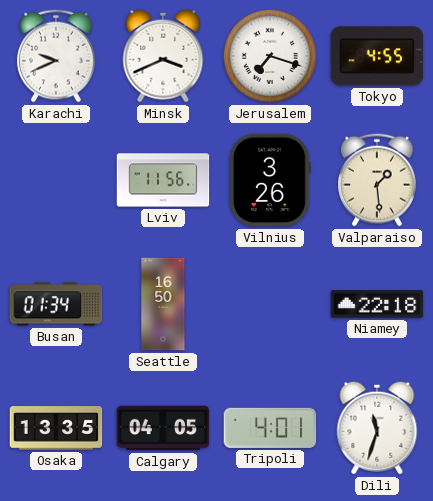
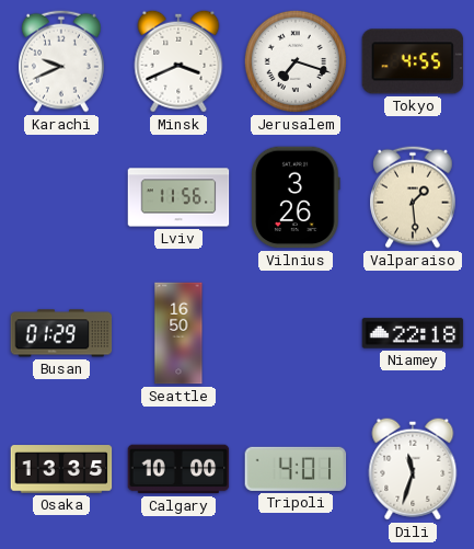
Busan: 01:34 -> 01:29 (61, 333)
Calgary: 04:05 -> 10:00 (178, 469)
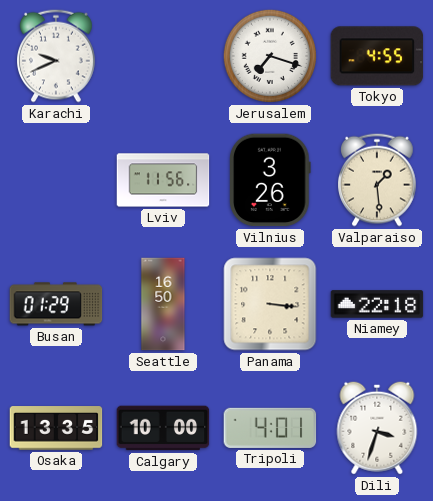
Minsk: 3:41 -> none (178, 61)
Panama: none -> 3:16 (270, 304)
Dili: 11:33 -> 3:33 (377, 428)
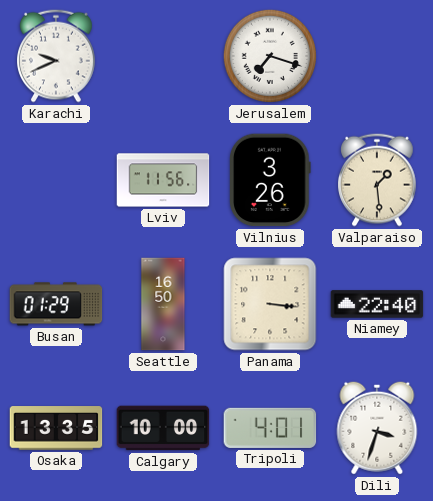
Tokyo: 4:55 -> none (377, 56)
Niamey: 22:18 -> 22:40 (377, 304)
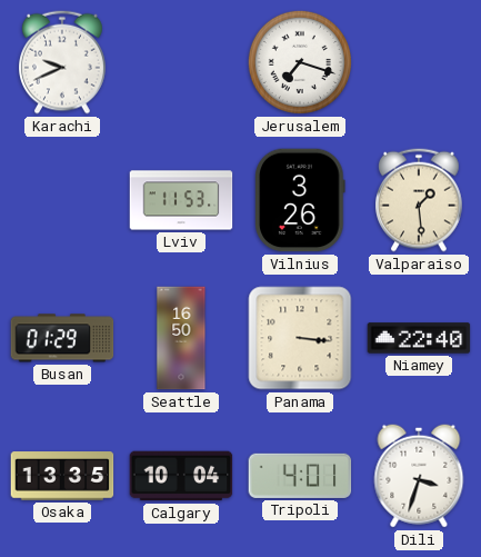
Lviv: 11:56 -> 11:53 (181, 200)
Calgary: 10:00 -> 10:04 (181, 476)
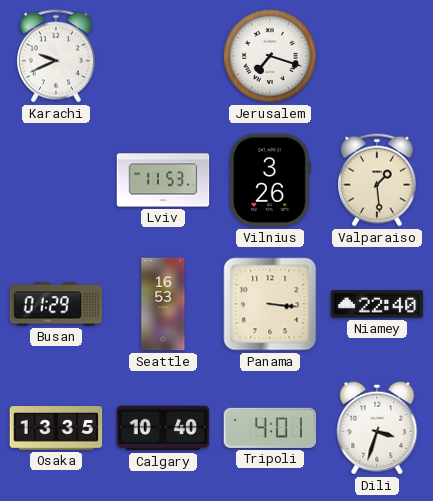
Seattle: 16:50 -> 16:53 (163, 304)
Calgary: 10:04 -> 10:40 (163, 428)
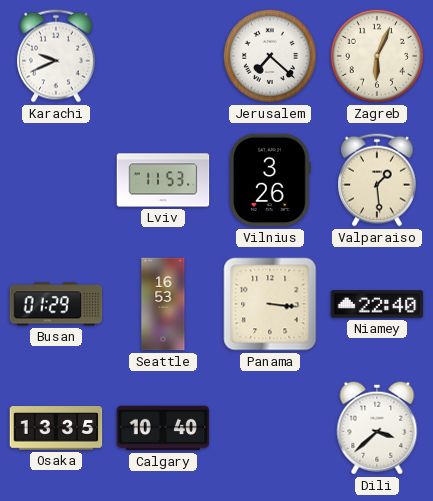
Jerusalem: 7:18 -> 7:22 (270, 56)
Zagreb: none -> 6:04 (377, 56)
Tripoli: 4:01 -> none (270, 428)
Dili: 3:33 -> 3:38 (377, 428)
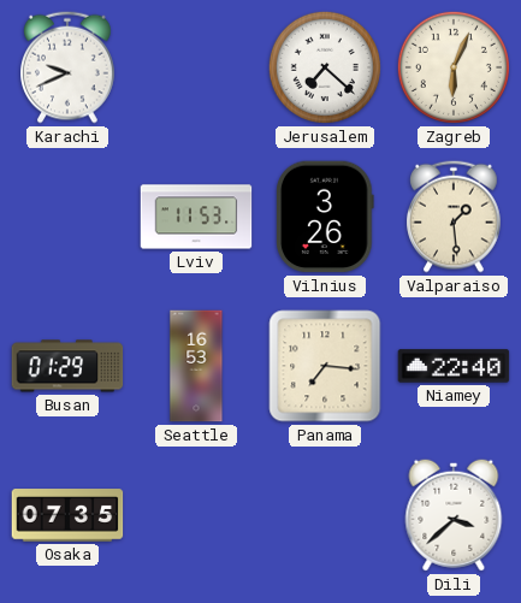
Panama: 3:16 -> 7:16 (325, 366)
Osaka: 13:35 -> 07:35 (67, 515)
Calgary: 10:40 -> none (163, 428)
